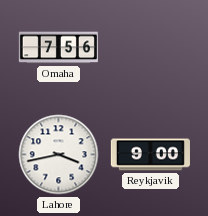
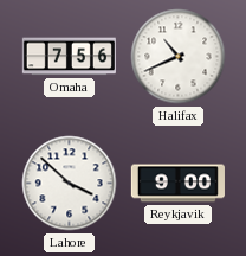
Halifax: none -> 10:41 (179, 57)
Lahore: 3:43 -> 3:52 (70, 184)
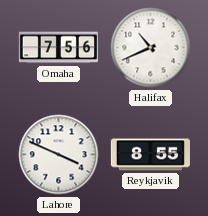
Lahore: 3:52 -> 3:49 (59, 155)
Reykjavik: 9:00 -> 8:55 (150, 155)
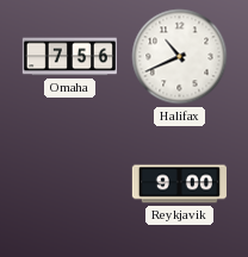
Lahore: 3:49 -> none (59, 155)
Reykjavik: 8:55 -> 9:00 (179, 184)
